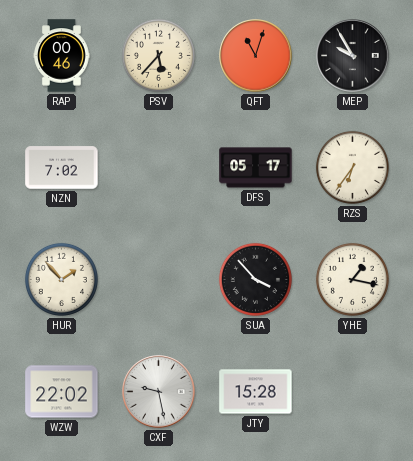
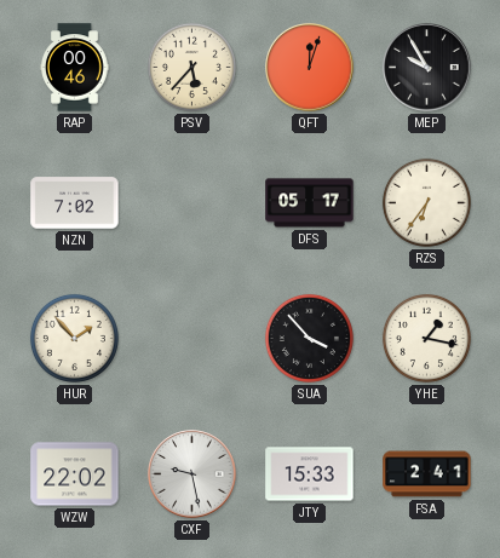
QFT: 11:03 -> 12:03 (310, 68)
JTY: 15:28 -> 15:33 (310, 474)
FSA: none -> 2:41 (427, 474)
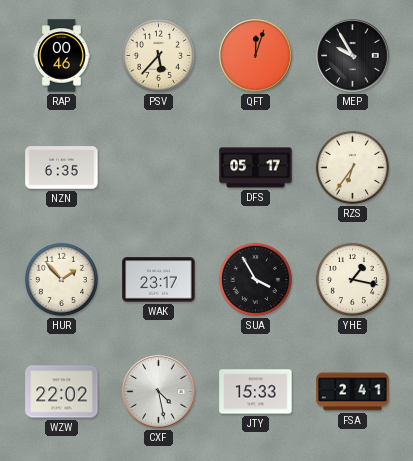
NZN: 7:02 -> 6:35 (62, 168)
WAK: none -> 23:17 (159, 280)
SUA: 3:53 -> 3:55 (255, 279)
CXF: 9:28 -> 4:28 (159, 392)
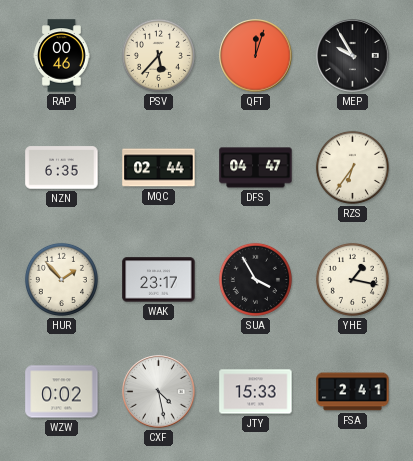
MQC: none -> 02:44 (159, 168)
DFS: 05:17 -> 04:47 (256, 168)
WZW: 22:02 -> 0:02 (62, 392)
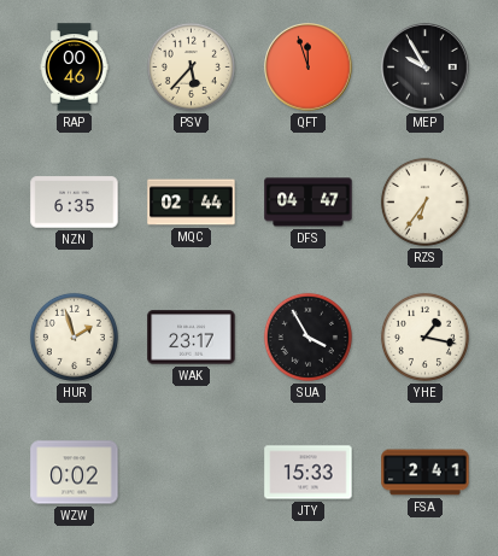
QFT: 12:03 -> 11:57 (309, 68)
HUR: 1:53 -> 1:57 (74, 336)
CXF: 4:28 -> none (159, 392)
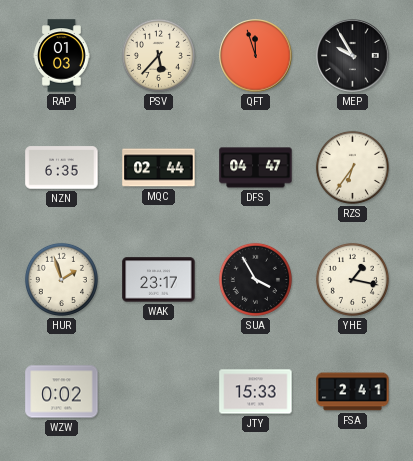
RAP: 00:46 -> 01:03 (62, 56)
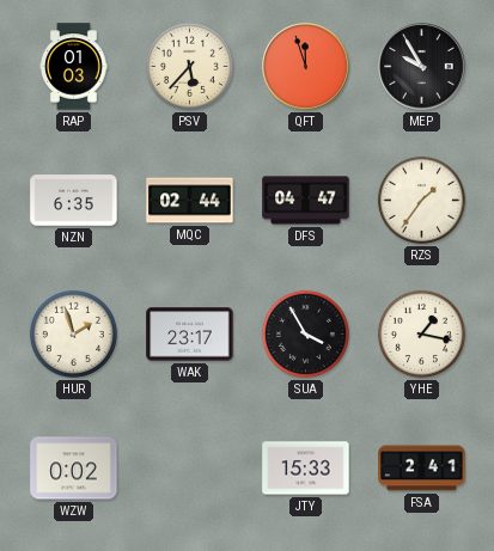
RZS: 6:36 -> 1:36 (421, 200)
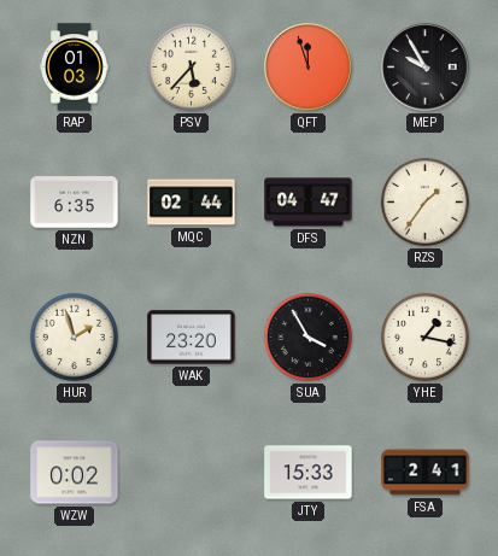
WAK: 23:17 -> 23:20 (192, 338)
